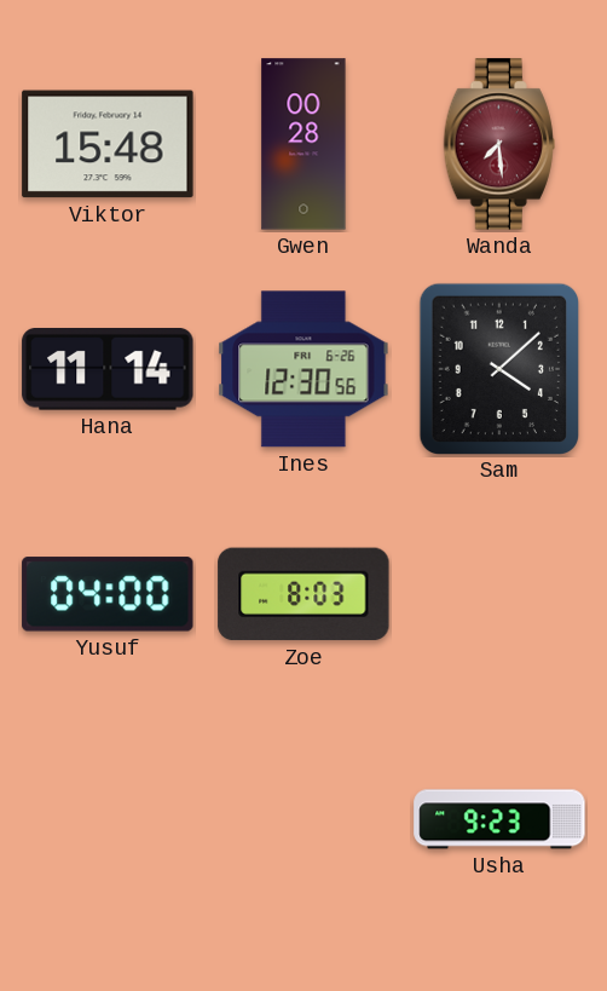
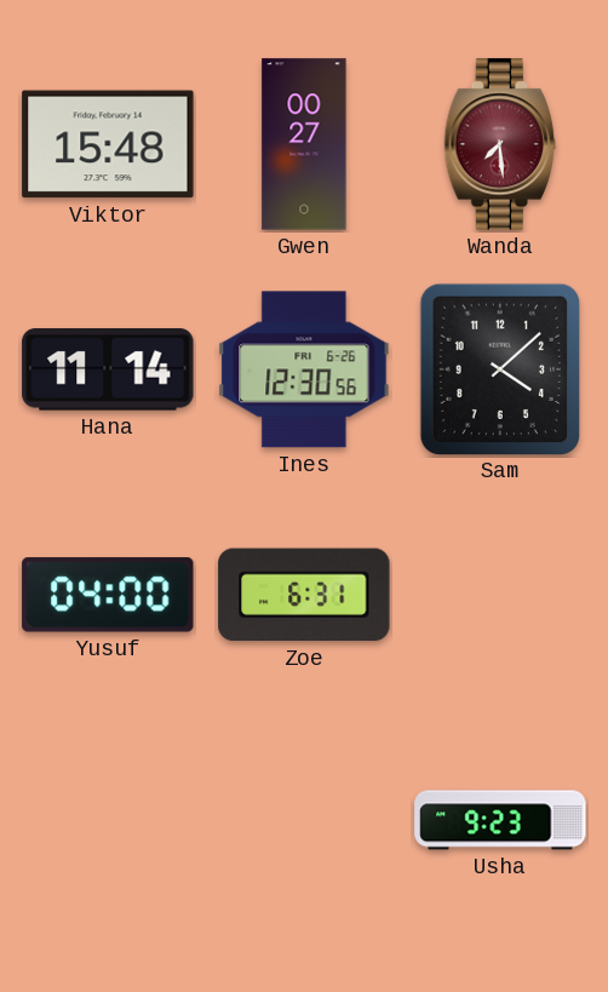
Gwen: 00:28 -> 00:27 (304, 144)
Zoe: 8:03 -> 6:31 (304, 595)
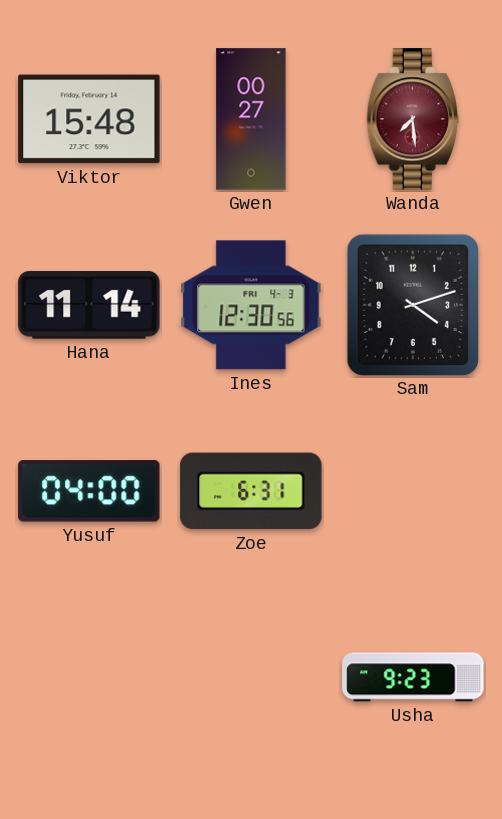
Ines date: FRI 6-26 -> FRI 4-3 (251, 305)
Sam: 4:08 -> 4:12 (412, 304)
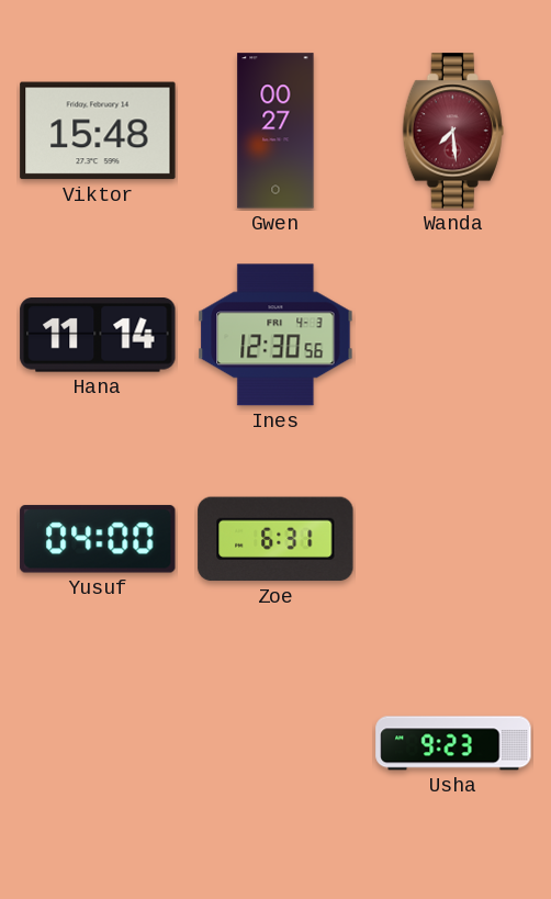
Sam: 4:12 -> none (412, 304)
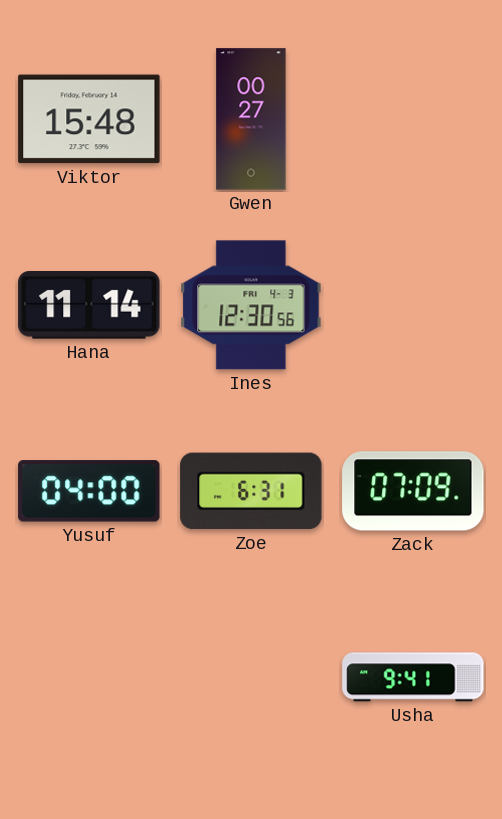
Wanda: 7:29 -> none (453, 131)
Zack: none -> 07:09 (413, 491)
Usha: 9:23 -> 9:41 (413, 677)
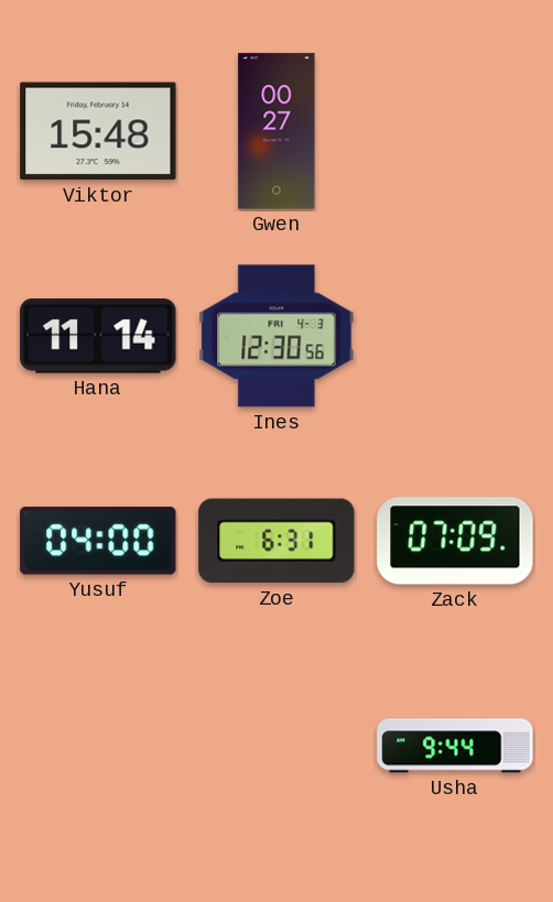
Usha: 9:41 -> 9:44 (455, 746)
